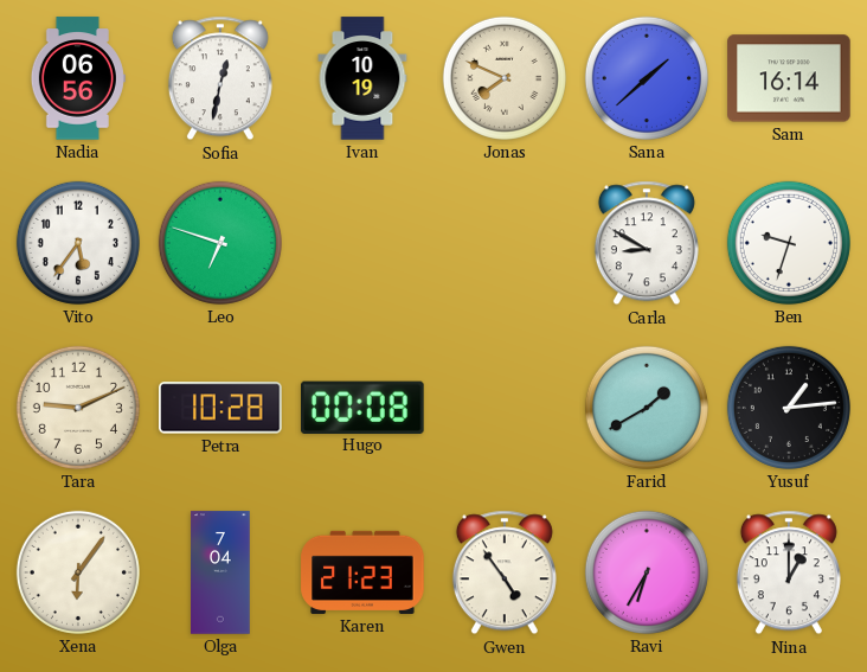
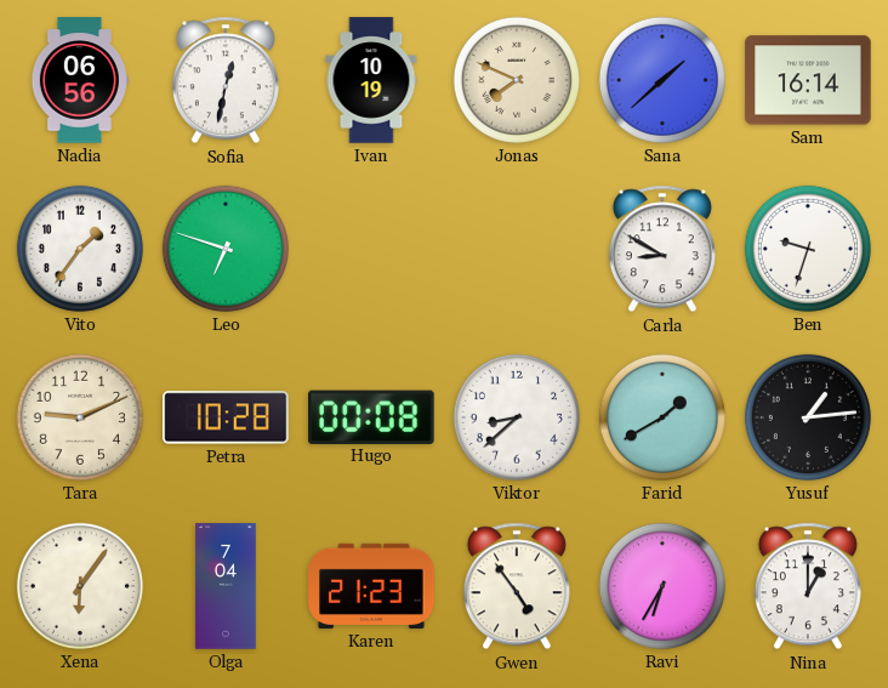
Vito: 5:36 -> 1:36 (80, 249)
Viktor: none -> 8:38 (517, 417)
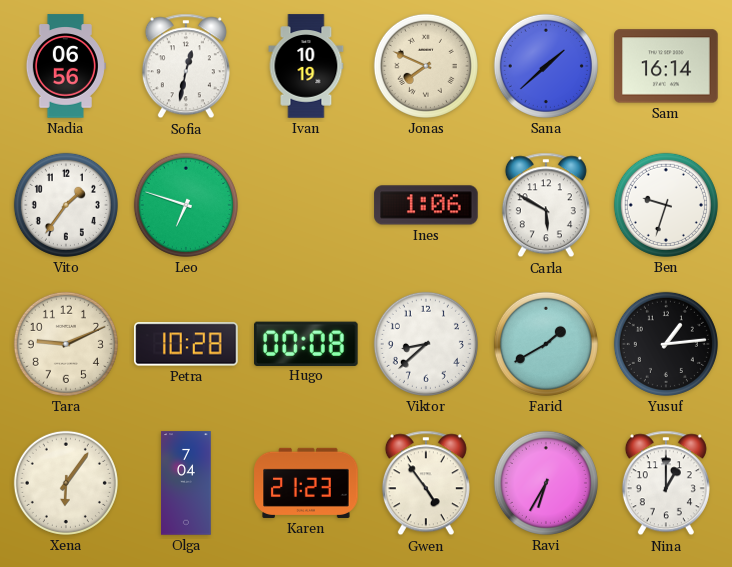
Ines: none -> 1:06 (426, 205)
Carla: 8:50 -> 5:50 (546, 205)
